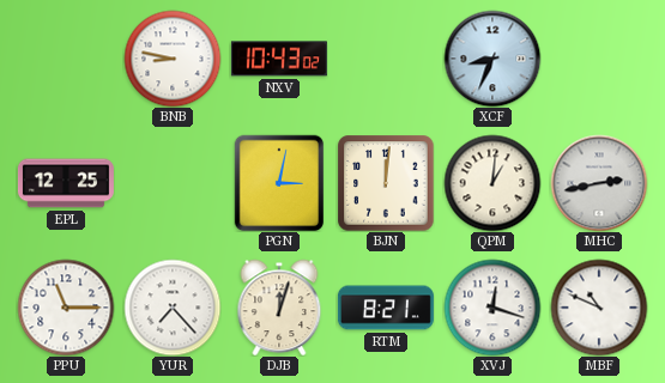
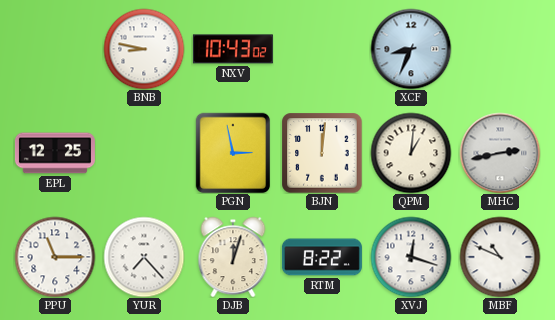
PGN: 3:02 -> 2:58 (233, 153)
RTM: 8:21 -> 8:22 (322, 257)
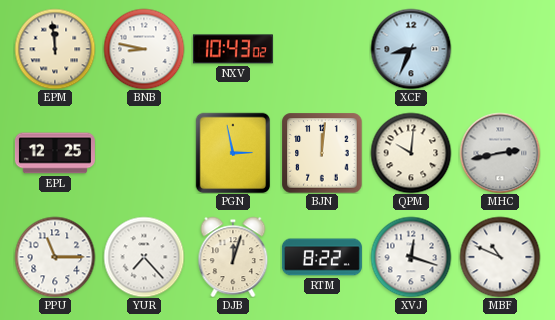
EPM: none -> 11:59 (55, 49)
QPM: 1:01 -> 10:01 (411, 153)
